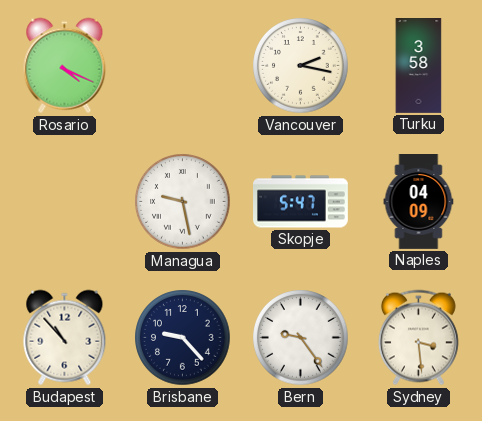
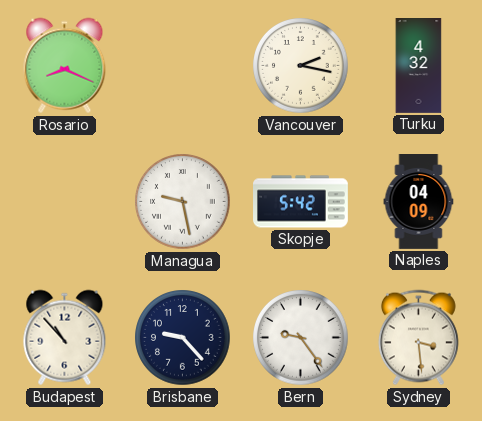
Rosario: 4:19 -> 8:19 (65, 66)
Turku: 3:58 -> 4:32 (419, 66)
Skopje: 5:47 -> 5:42 (301, 202)
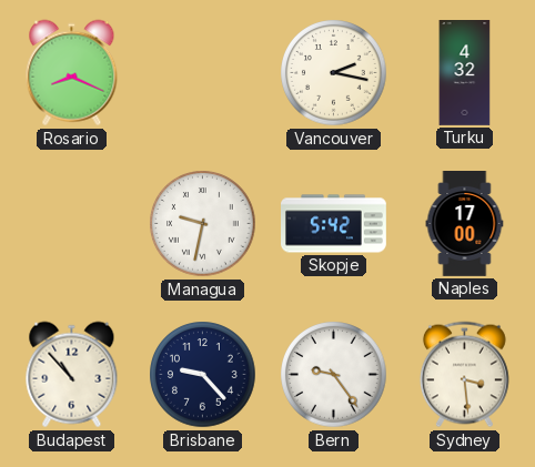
Managua: 9:28 -> 9:32 (203, 224)
Naples: 04:09 -> 17:00 (465, 224)
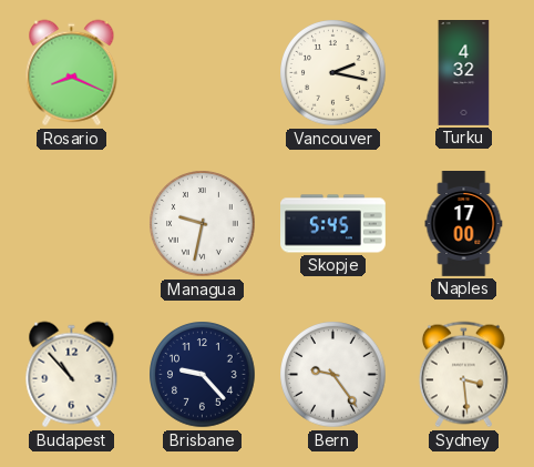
Skopje: 5:42 -> 5:45 (333, 224)
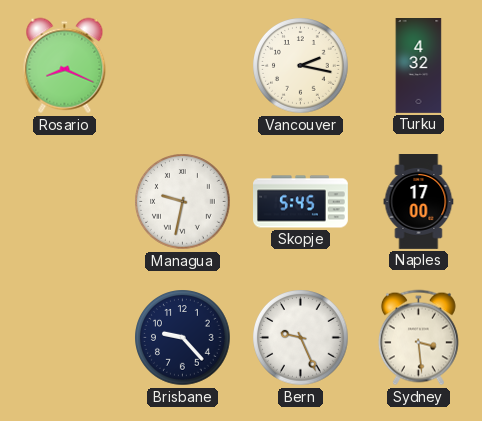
Budapest: 10:53 -> none (72, 375)
Bern: 9:24 -> 9:26 (301, 338)
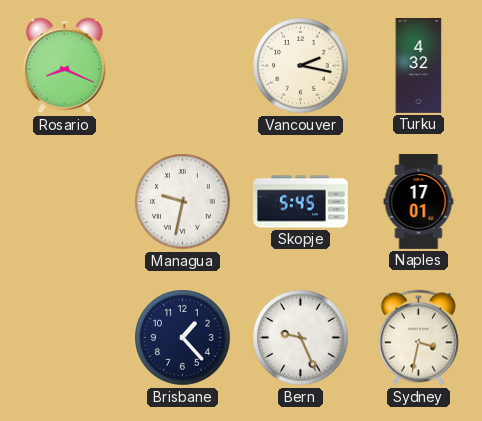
Naples: 17:00 -> 17:01 (419, 202)
Brisbane: 9:23 -> 1:23 (183, 338)
Sydney: 3:29 -> 3:32 (418, 338)
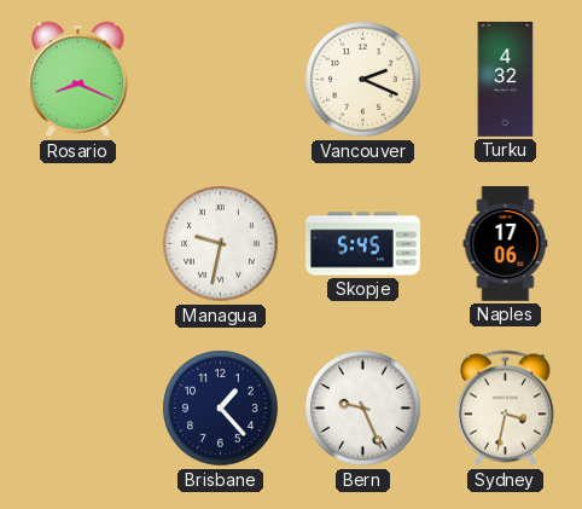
Vancouver: 2:17 -> 2:19 (363, 80)
Naples: 17:01 -> 17:06 (506, 244)
